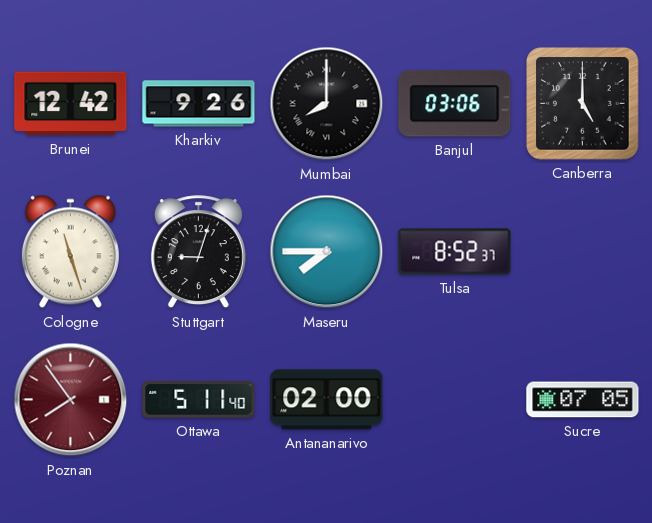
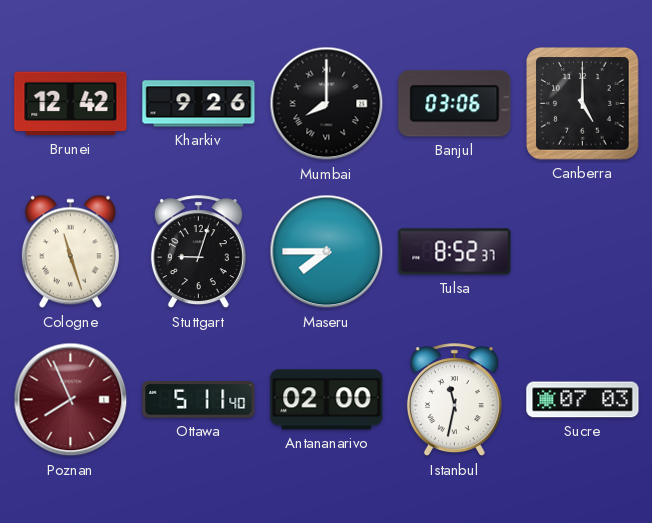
Poznan: 7:54 -> 7:56 (71, 400)
Istanbul: none -> 11:32 (454, 400)
Sucre: 07:05 -> 07:03 (583, 400)
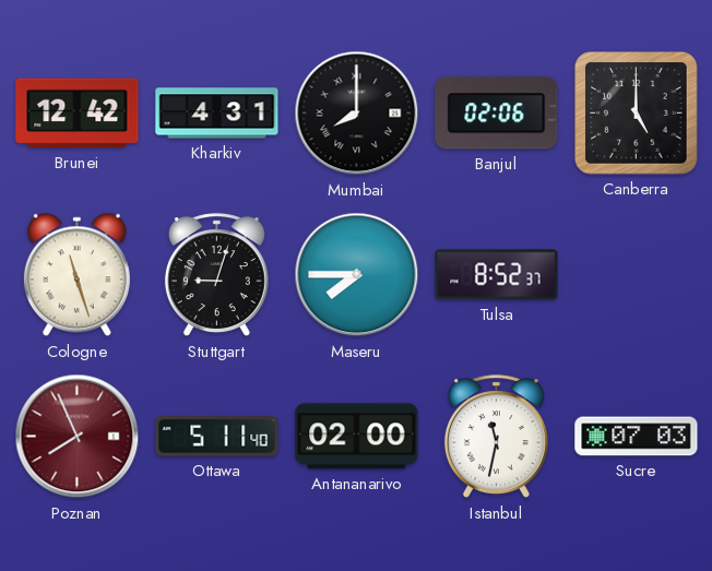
Kharkiv: 9:26 -> 4:31 (217, 114)
Banjul: 03:06 -> 02:06 (497, 114)
